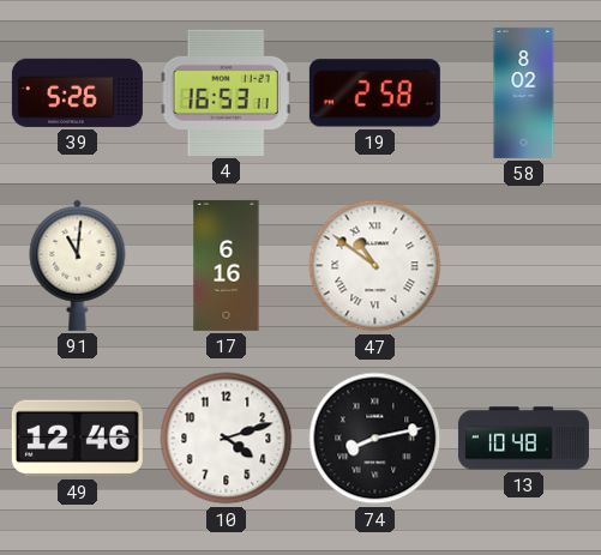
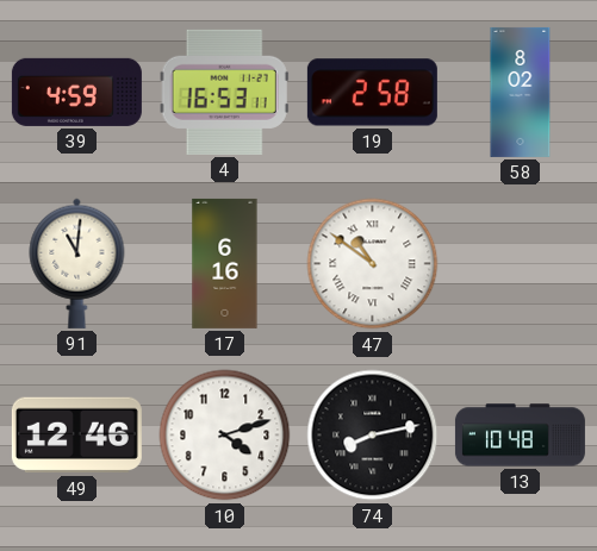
39: 5:26 -> 4:59 (76, 92)
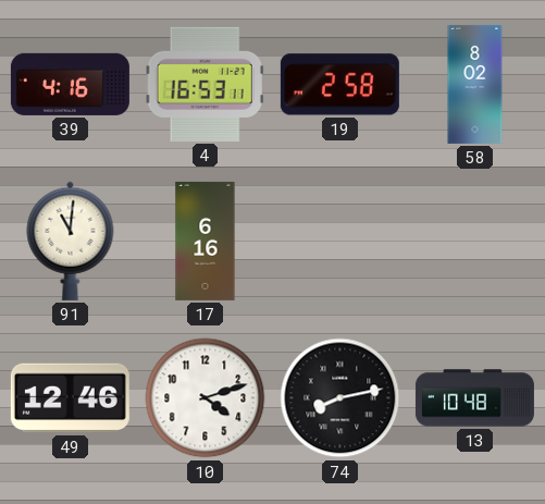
39: 4:59 -> 4:16 (70, 84)
47: 10:51 -> none (373, 264)
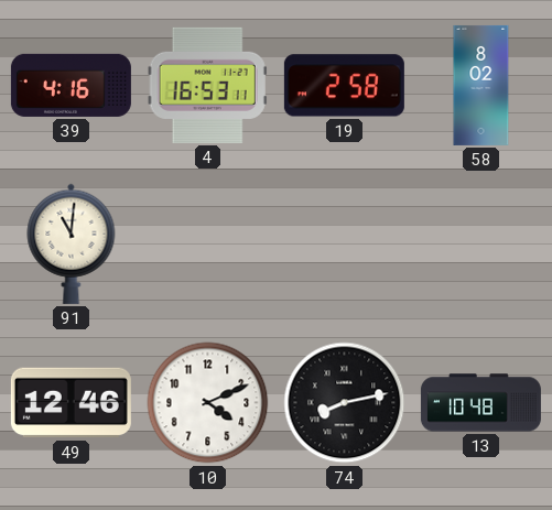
17: 6:16 -> none (206, 241)
10: 4:12 -> 4:11 (208, 403)
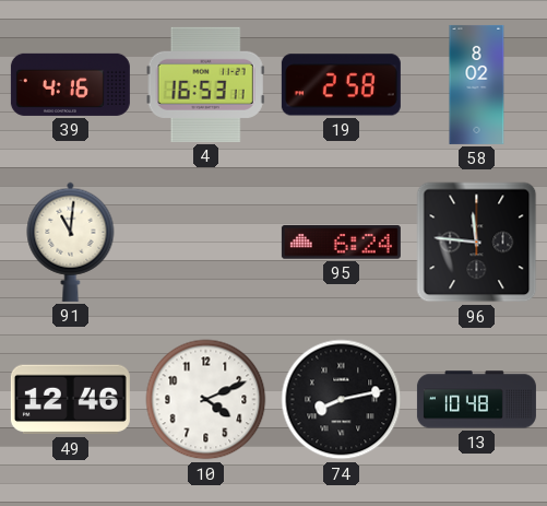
95: none -> 6:24 (341, 243)
96: none -> 11:46 (477, 243)
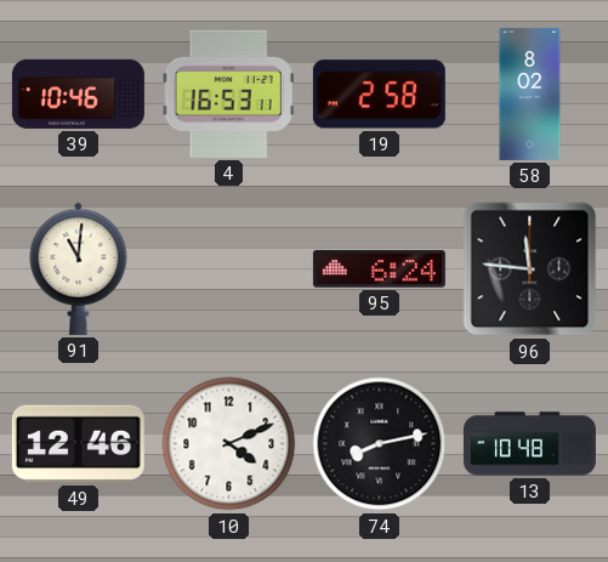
39: 4:16 -> 10:46 (78, 93)
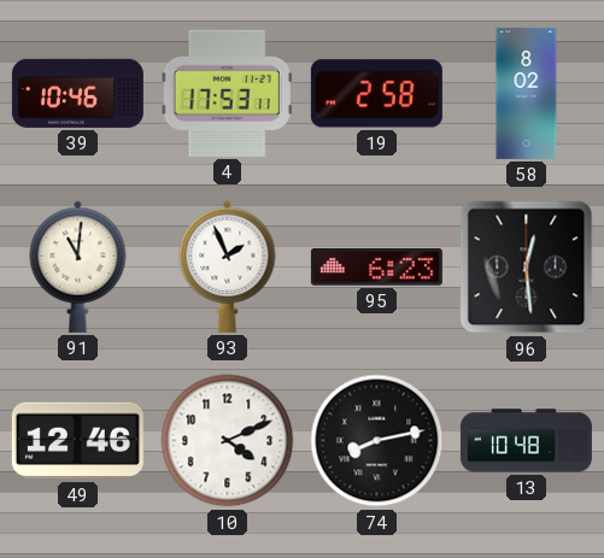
4: 16:53 -> 17:53 (227, 93)
93: none -> 1:56 (228, 266)
95: 6:24 -> 6:23 (376, 268)
96: 11:46 -> 12:29 (527, 268)
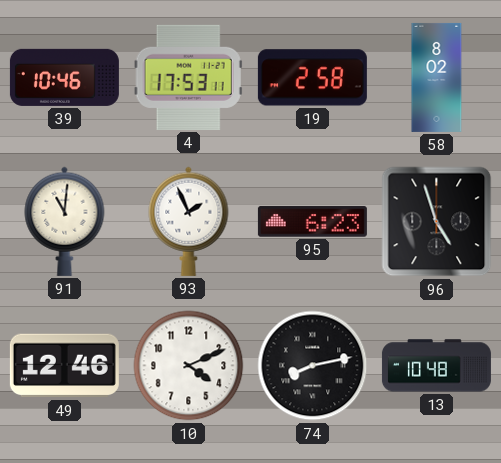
96: 12:29 -> 4:57 (437, 222)
